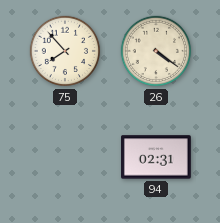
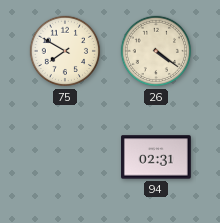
75: 7:53 -> 7:50 (65, 51)
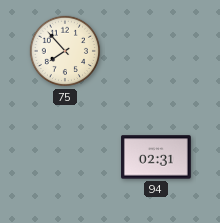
75: 7:50 -> 7:53 (65, 51)
26: 4:21 -> none (156, 51)
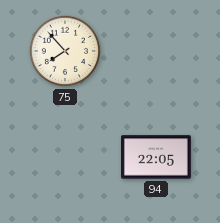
94: 02:31 -> 22:05 (157, 157)
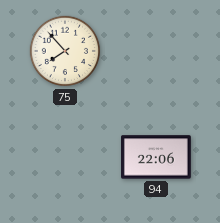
94: 22:05 -> 22:06 (157, 157)
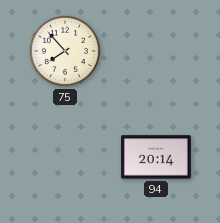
94: 22:06 -> 20:14 (157, 157)
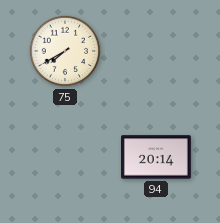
75: 7:53 -> 7:40 (65, 51)
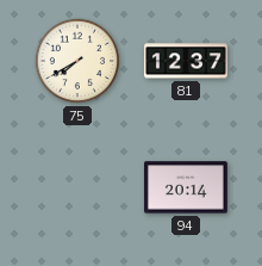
81: none -> 12:37 (187, 61)
